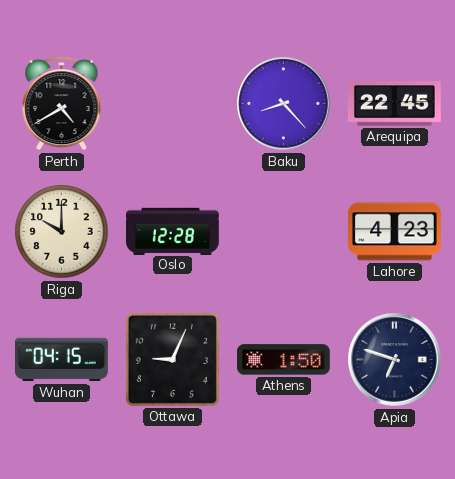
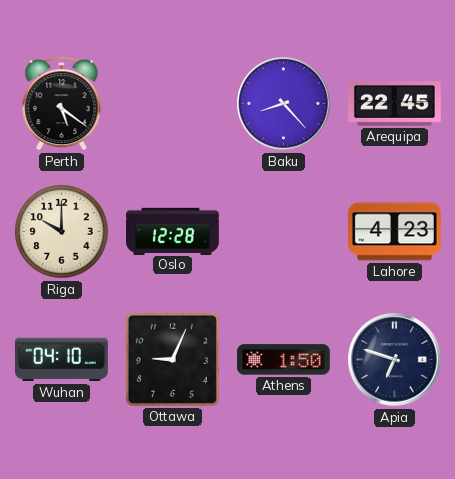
Perth: 4:40 -> 5:21 (62, 104)
Wuhan: 04:15 -> 04:10 (62, 360)
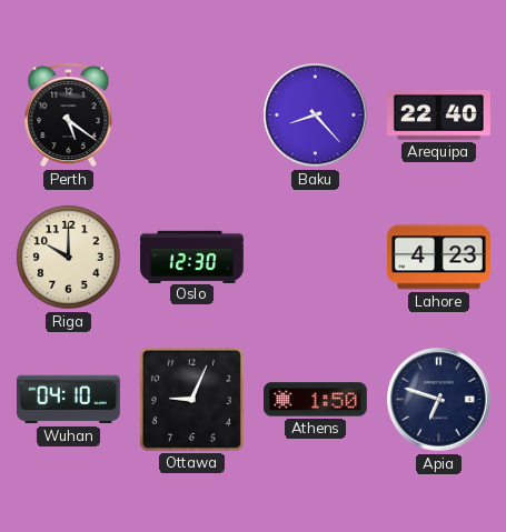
Arequipa: 22:45 -> 22:40 (438, 116)
Oslo: 12:28 -> 12:30 (192, 257)
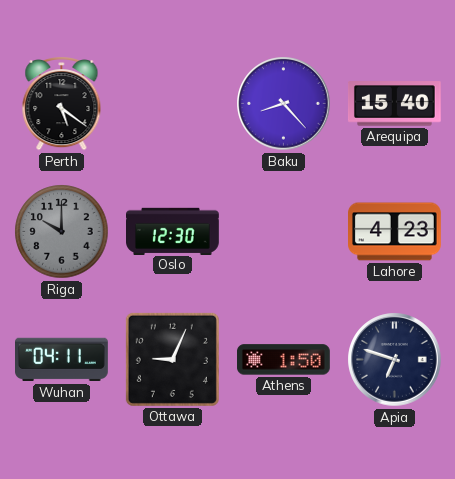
Arequipa: 22:40 -> 15:40 (394, 104)
Riga dial: cream -> grey (62, 232)
Wuhan: 04:10 -> 04:11 (62, 360)
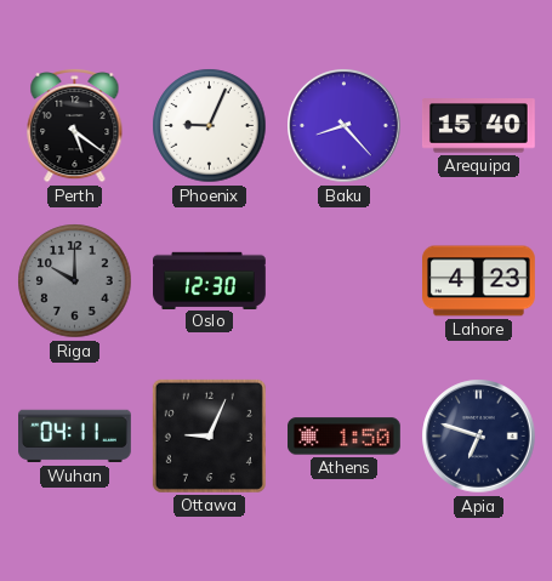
Phoenix: none -> 9:04 (210, 126)
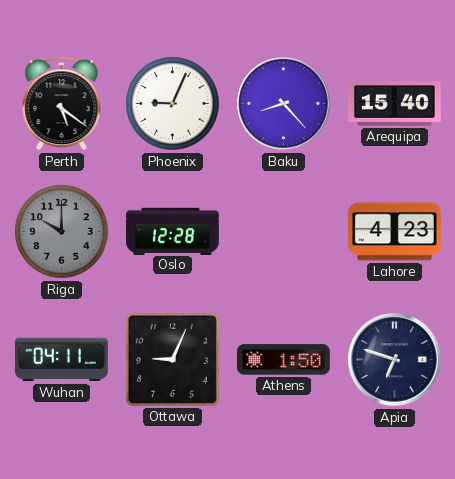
Oslo: 12:30 -> 12:28 (173, 231)
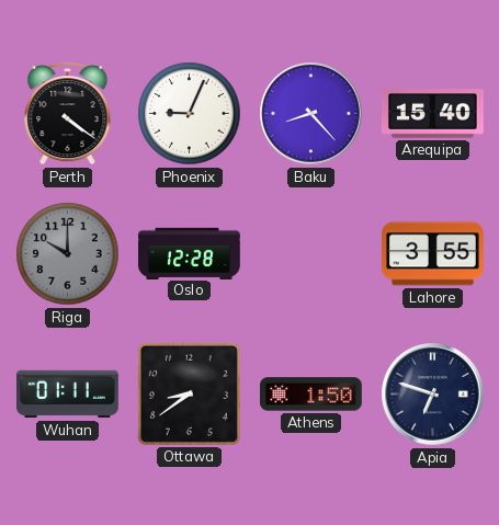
Perth: 5:21 -> 4:21 (68, 114)
Lahore: 4:23 -> 3:55 (433, 254)
Wuhan: 04:11 -> 01:11 (68, 395)
Ottawa: 9:04 -> 8:39 (189, 393)
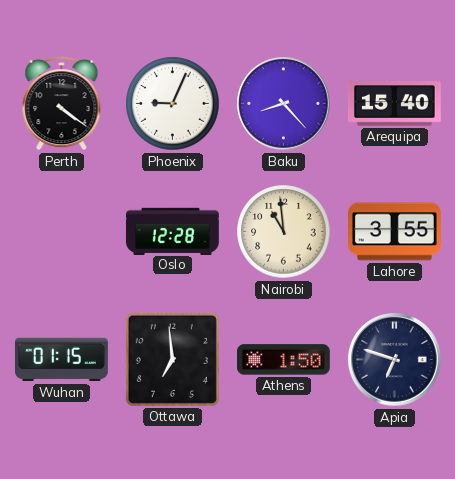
Riga: 10:00 -> none (68, 254)
Nairobi: none -> 10:59 (284, 232)
Wuhan: 01:11 -> 01:15 (62, 360)
Ottawa: 8:39 -> 6:59 (172, 359)
